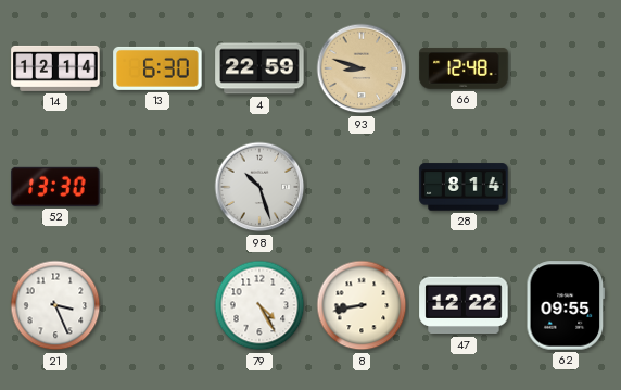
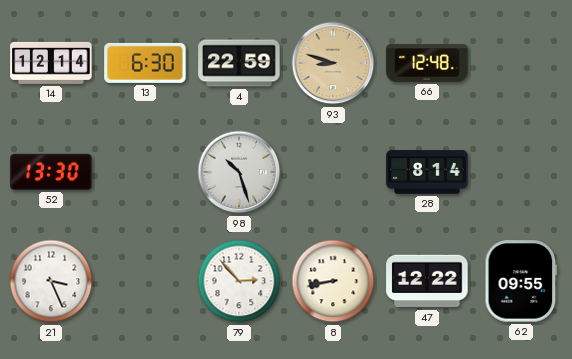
79: 4:25 -> 2:53 (239, 281)
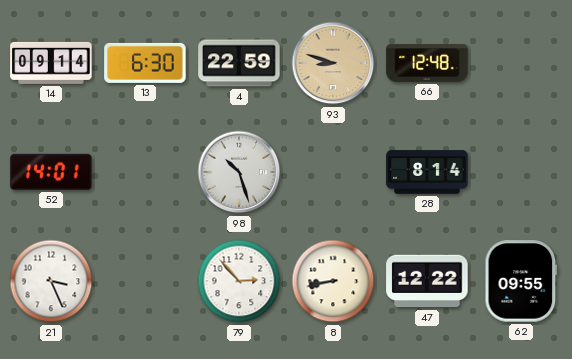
14: 12:14 -> 09:14 (51, 63)
52: 13:30 -> 14:01 (51, 172)
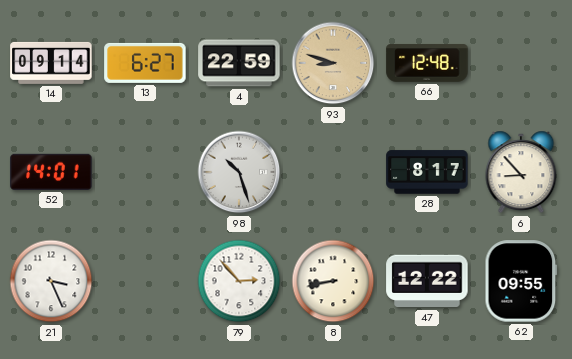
13: 6:30 -> 6:27 (145, 63)
28: 8:14 -> 8:17 (427, 172)
6: none -> 8:53 (521, 172)
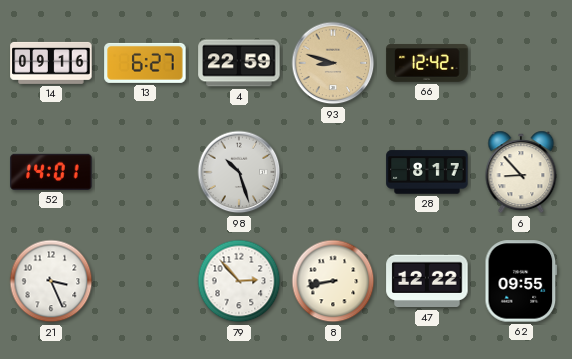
14: 09:14 -> 09:16 (51, 63)
66: 12:48 -> 12:42 (427, 63)
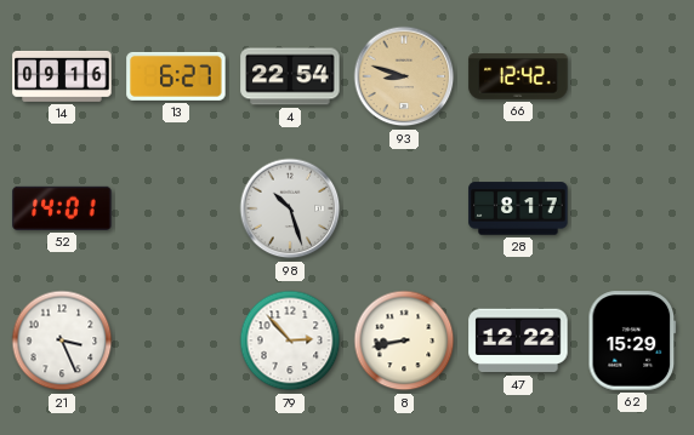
4: 22:59 -> 22:54 (290, 76)
6: 8:53 -> none (521, 172)
62: 09:55 -> 15:29 (632, 340)
